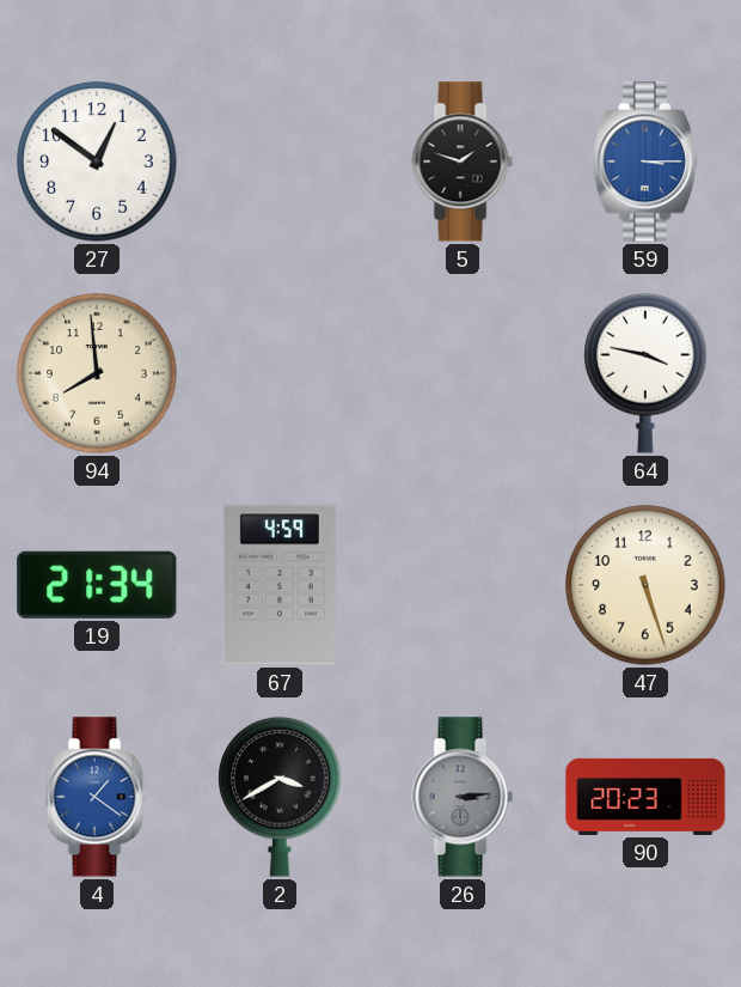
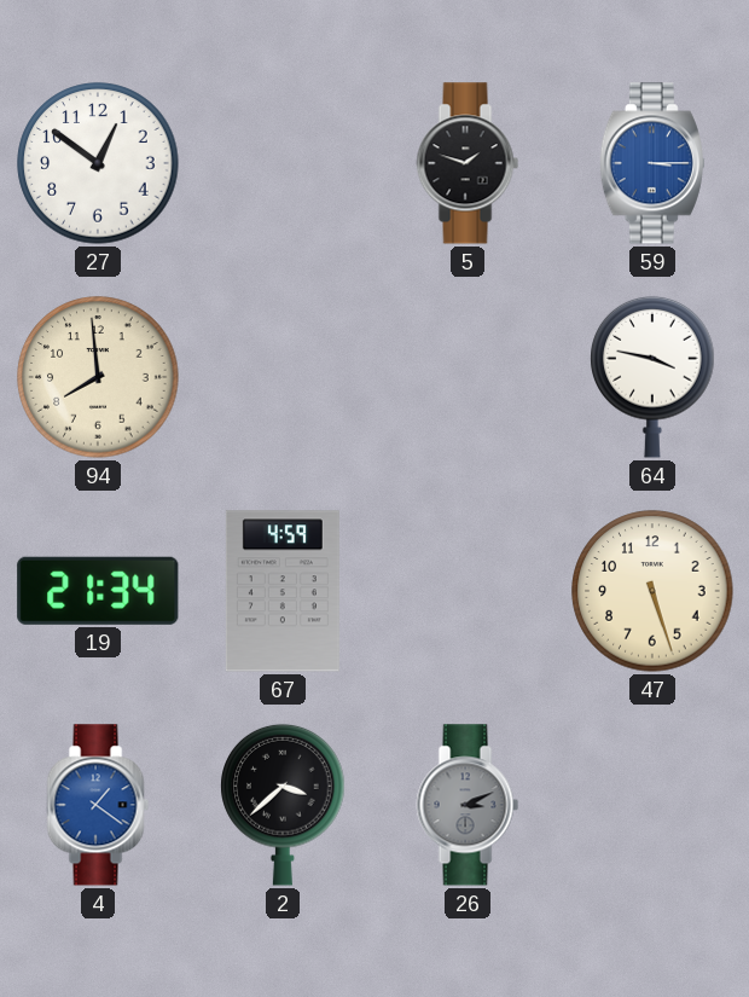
2: 3:40 -> 3:38 (283, 805)
26: 3:14 -> 3:11 (468, 805)
90: 20:23 -> none (645, 797)
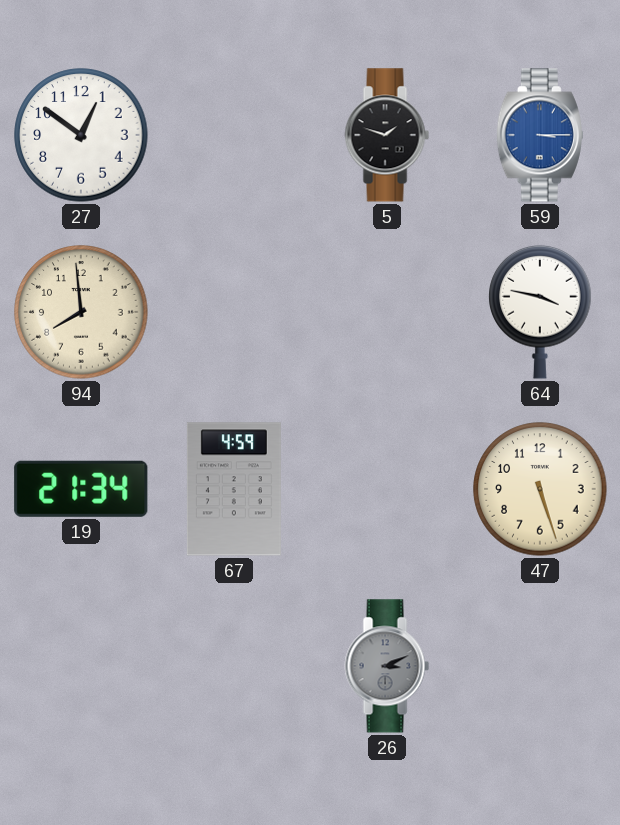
4: 1:21 -> none (98, 805)
2: 3:38 -> none (283, 805)
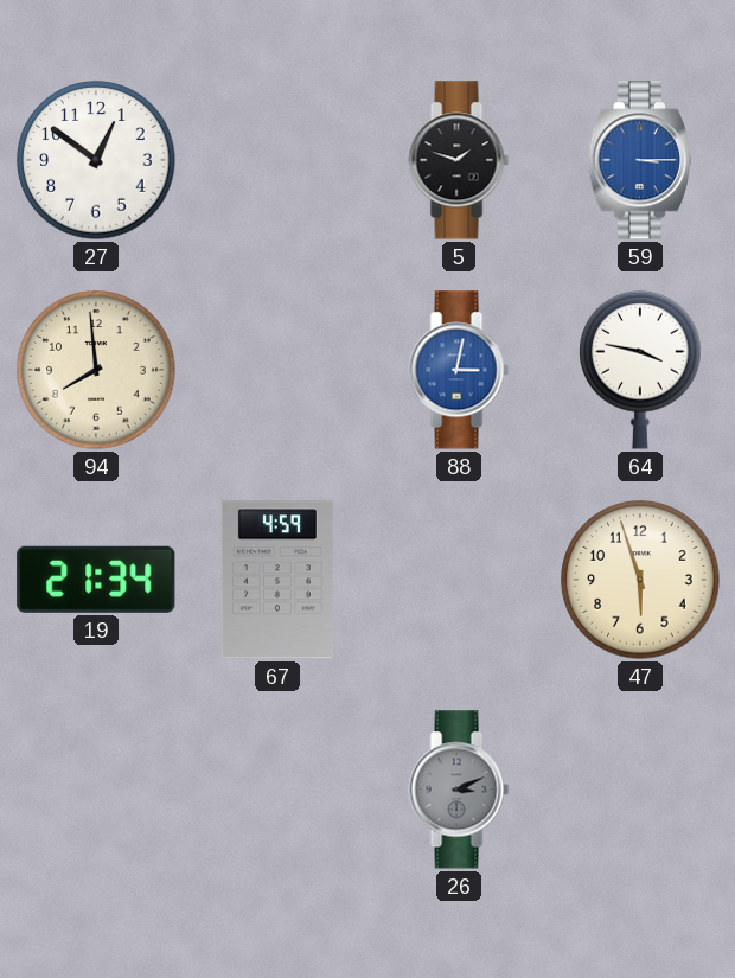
88: none -> 3:02 (459, 370)
47: 5:27 -> 5:57 (640, 580)
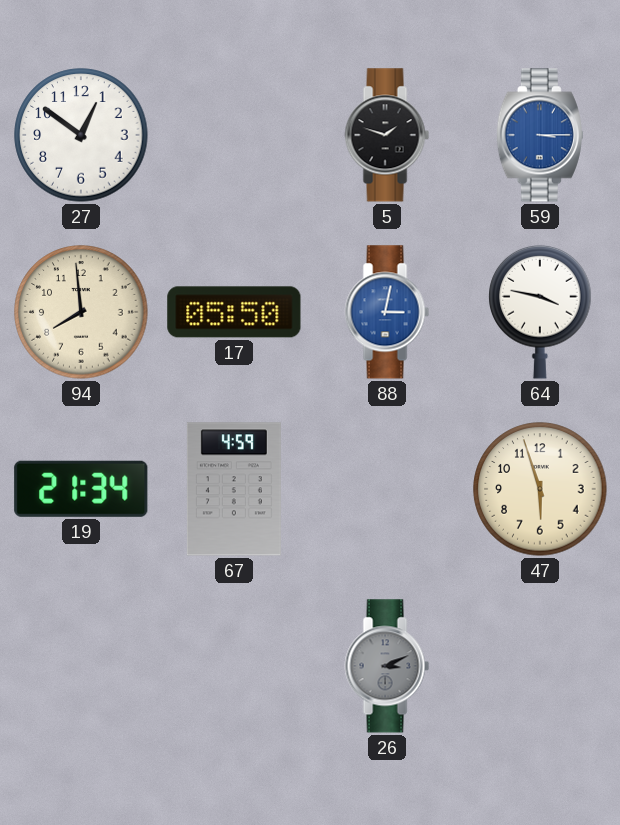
17: none -> 05:50 (234, 312)
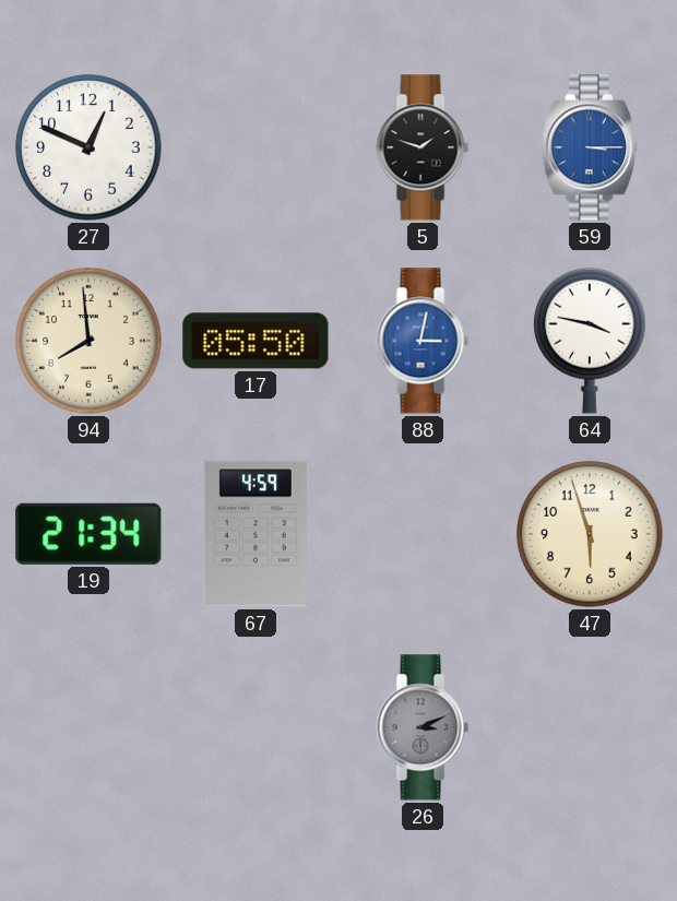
27: 12:51 -> 12:49 (88, 147)
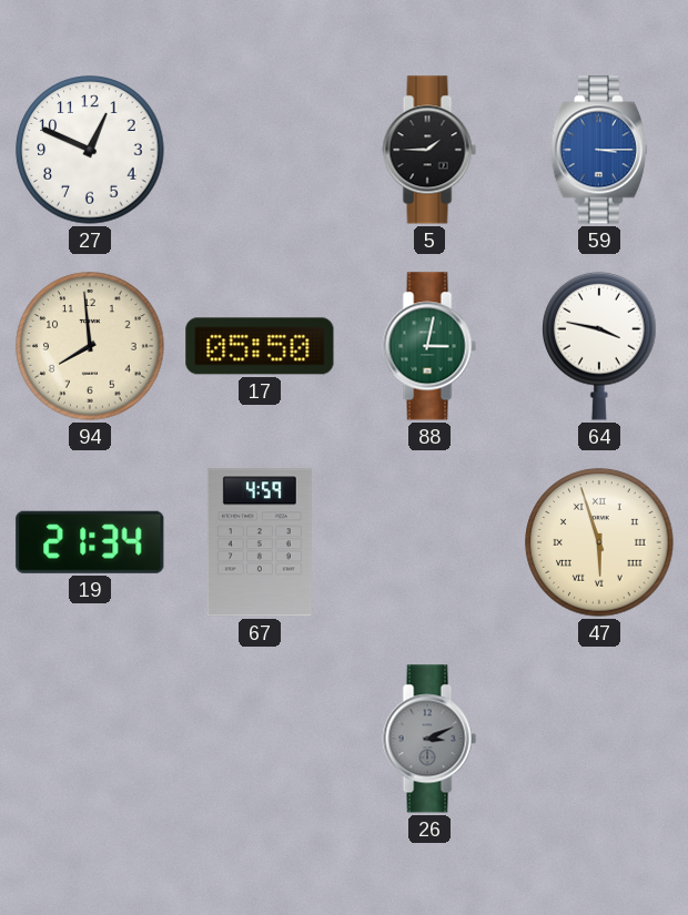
5: 1:48 -> 1:45 (429, 150)
88 dial: blue -> green (429, 346)
47 numerals: Arabic -> Roman (599, 542)
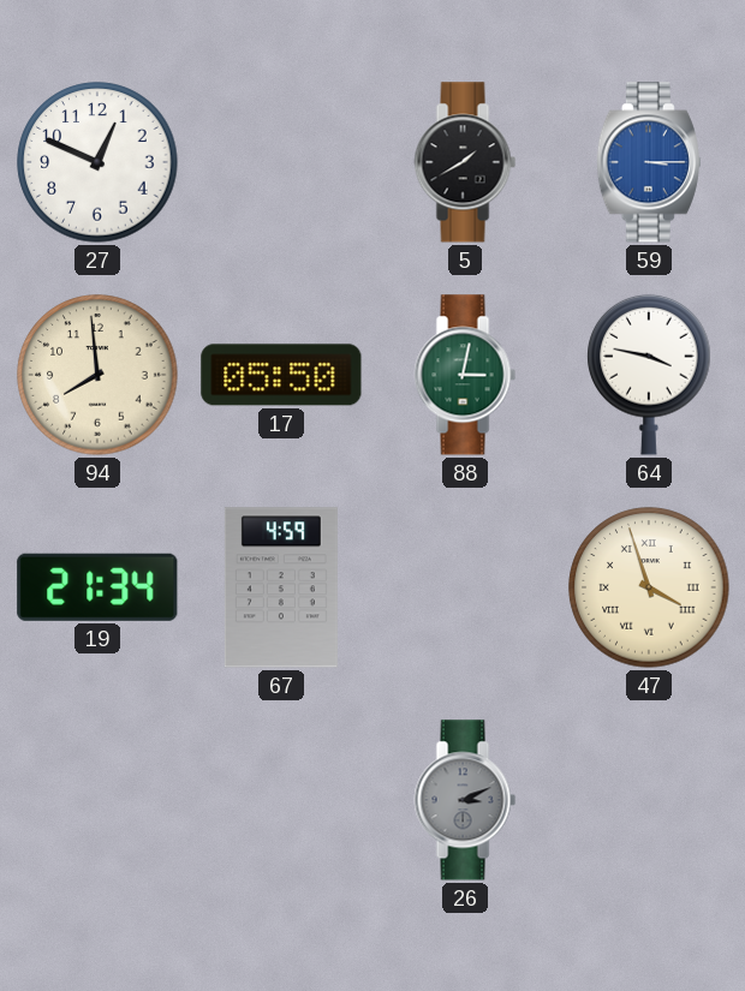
5: 1:45 -> 1:40 (465, 162)
47: 5:57 -> 3:57 (649, 587)
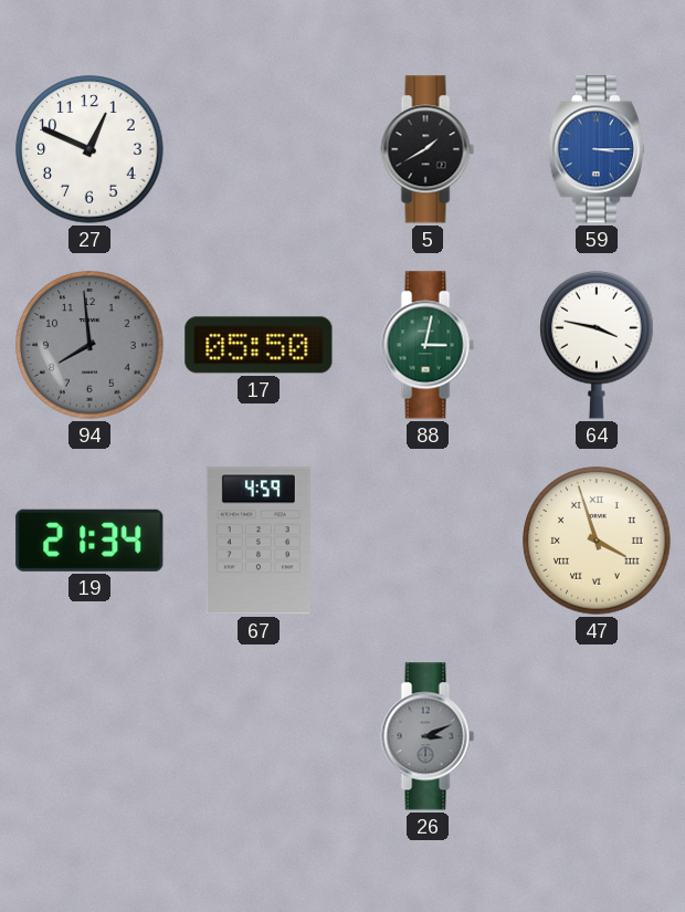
94 dial: cream -> grey (89, 345)
